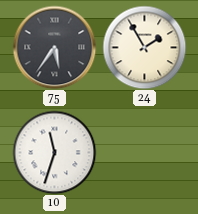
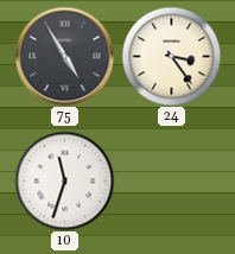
75: 5:36 -> 4:55 (64, 56)
24: 1:55 -> 3:24 (171, 56)
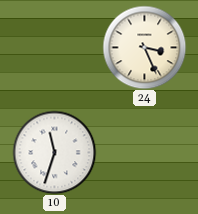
75: 4:55 -> none (64, 56)
24: 3:24 -> 3:26 (144, 47)
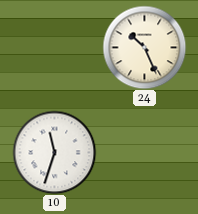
24: 3:26 -> 10:26 (144, 47)
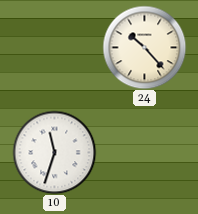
24: 10:26 -> 10:23 (144, 47)
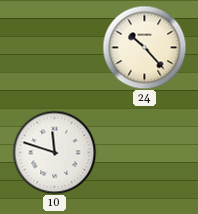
10: 11:33 -> 11:48 (54, 152)
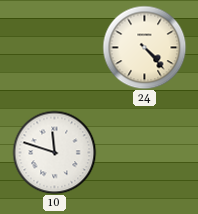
24: 10:23 -> 4:23 (144, 47)
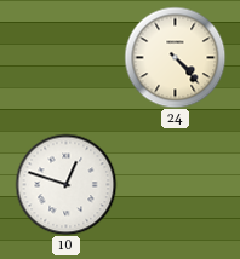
10: 11:48 -> 12:48 (65, 184)
